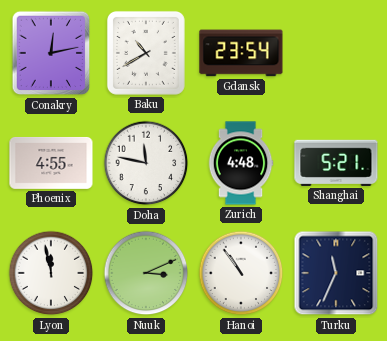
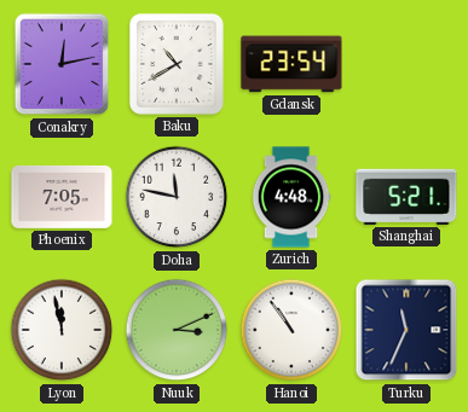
Phoenix: 4:55 -> 7:05 (62, 197)
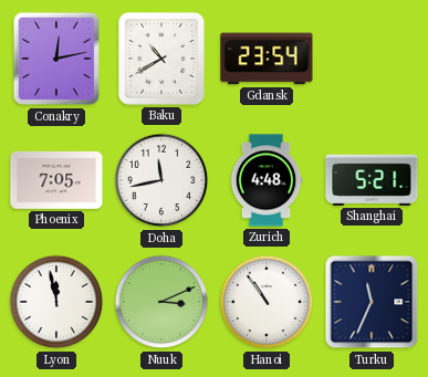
Doha: 11:47 -> 11:43 (161, 180)
